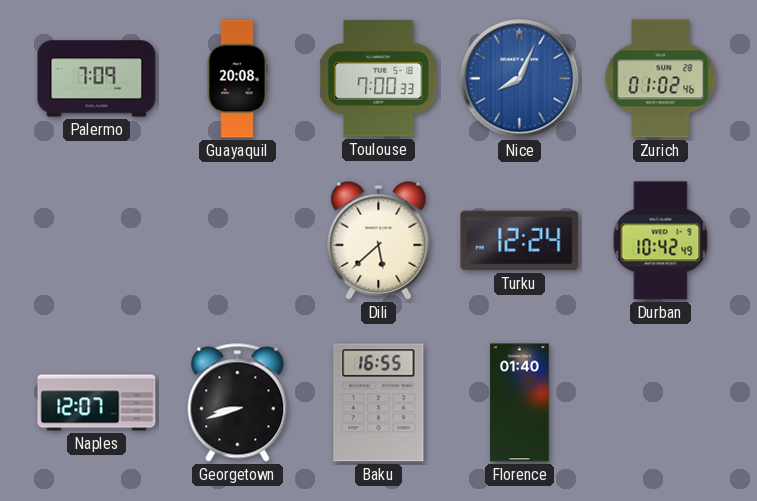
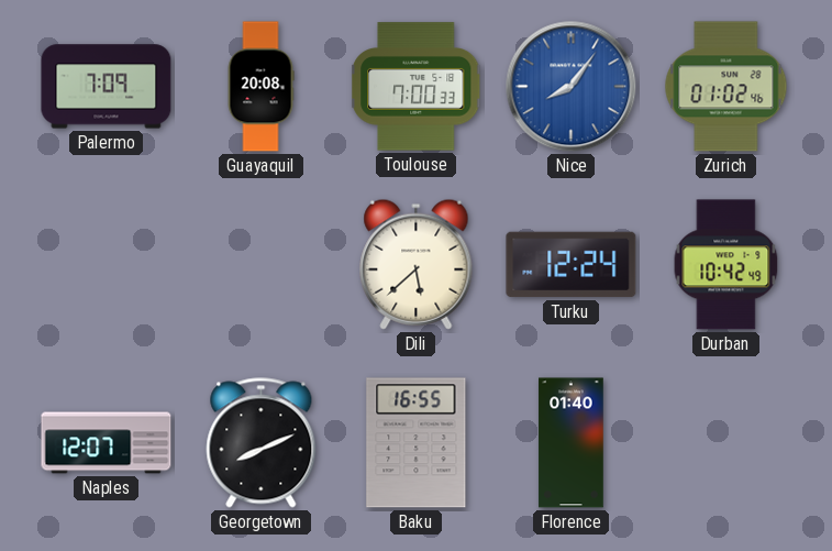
Nice: 8:04 -> 8:06 (572, 87)
Georgetown: 8:42 -> 8:11 (262, 443)
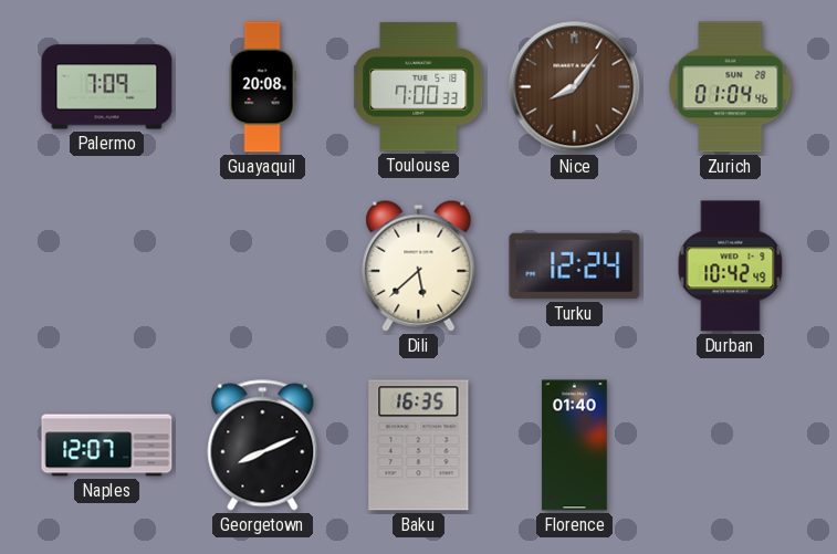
Nice dial: blue -> brown (575, 87)
Zurich: 01:02 -> 01:04 (731, 87)
Baku: 16:55 -> 16:35 (419, 446)
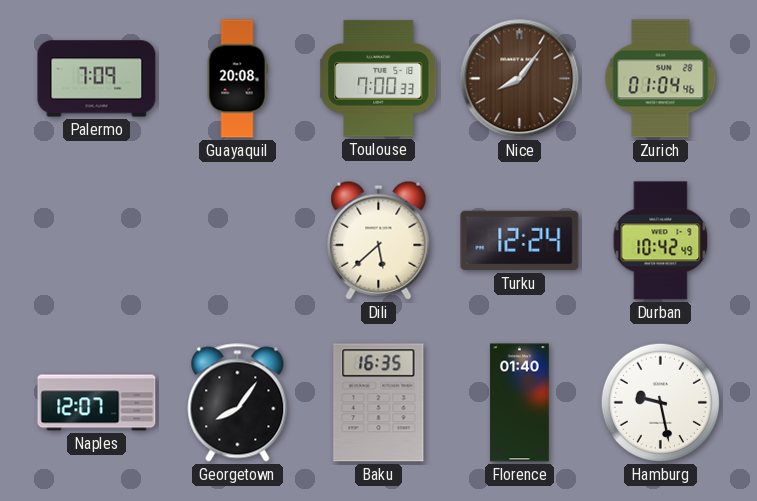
Georgetown: 8:11 -> 8:06 (238, 403)
Hamburg: none -> 9:28 (660, 402)
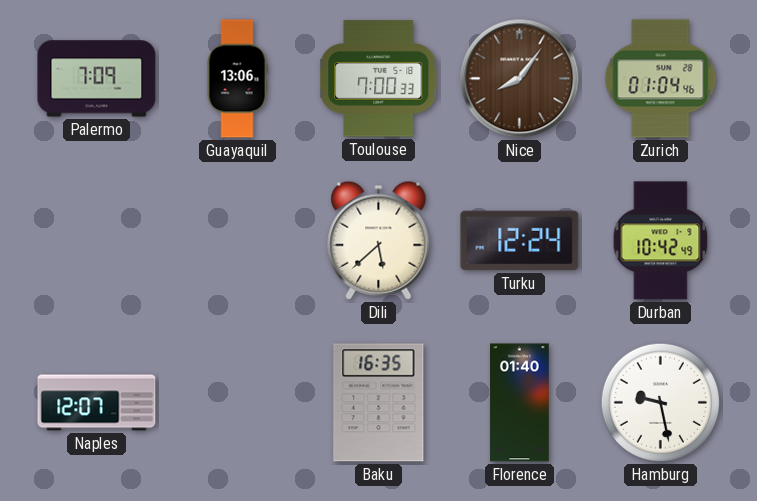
Guayaquil: 20:08 -> 13:06 (237, 79)
Georgetown: 8:06 -> none (238, 403)
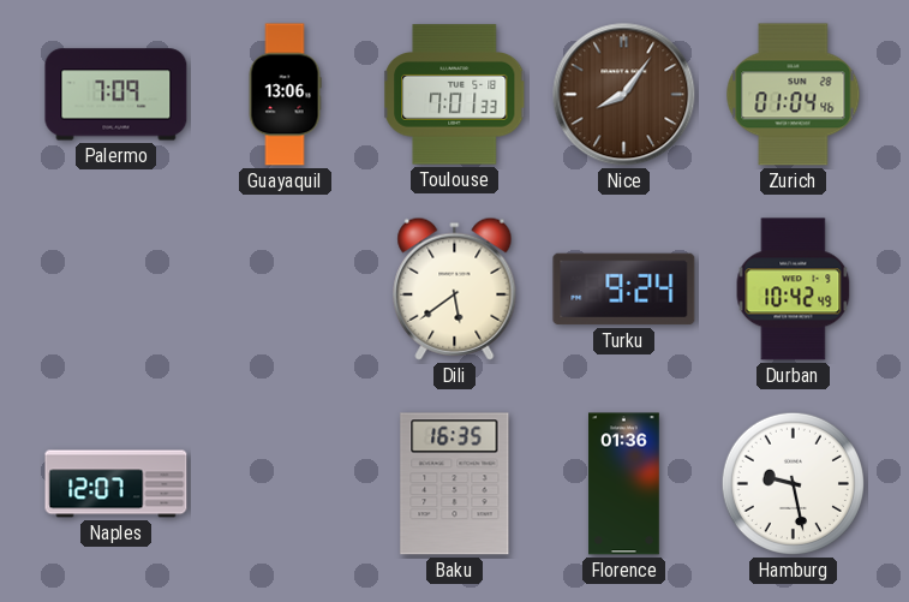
Toulouse: 7:00 -> 7:01 (455, 95)
Dili: 5:38 -> 5:39 (455, 288)
Turku: 12:24 -> 9:24 (624, 290)
Florence: 01:40 -> 01:36 (624, 484)
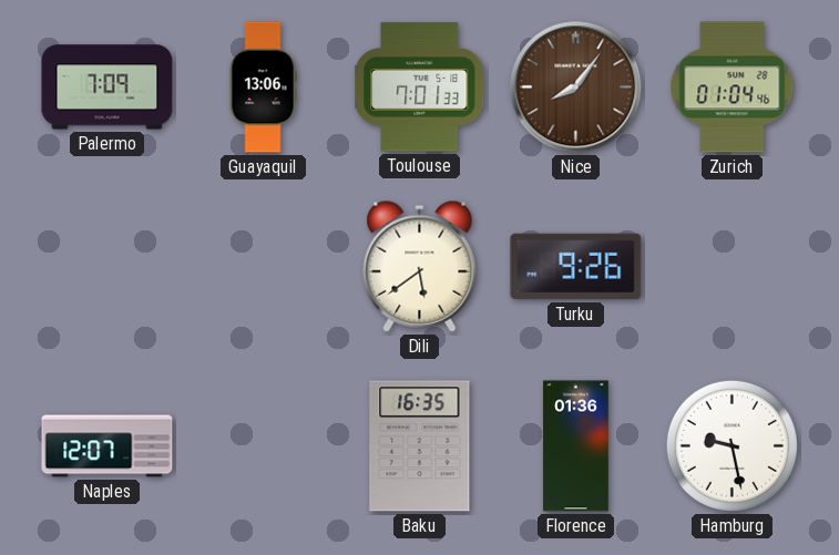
Turku: 9:24 -> 9:26 (576, 267)
Durban: 10:42 -> none (794, 290)
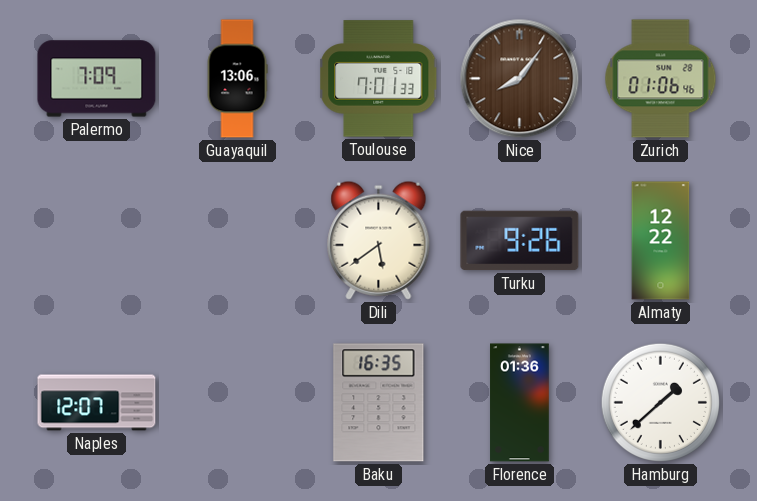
Zurich: 01:04 -> 01:06 (661, 79)
Almaty: none -> 12:22 (661, 241)
Hamburg: 9:28 -> 1:38 (660, 402)
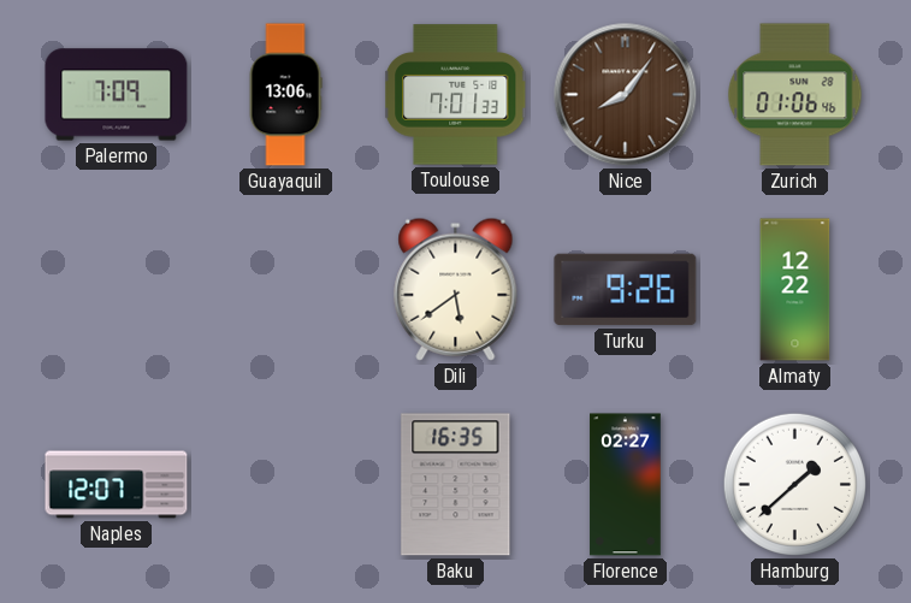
Florence: 01:36 -> 02:27 (626, 485)
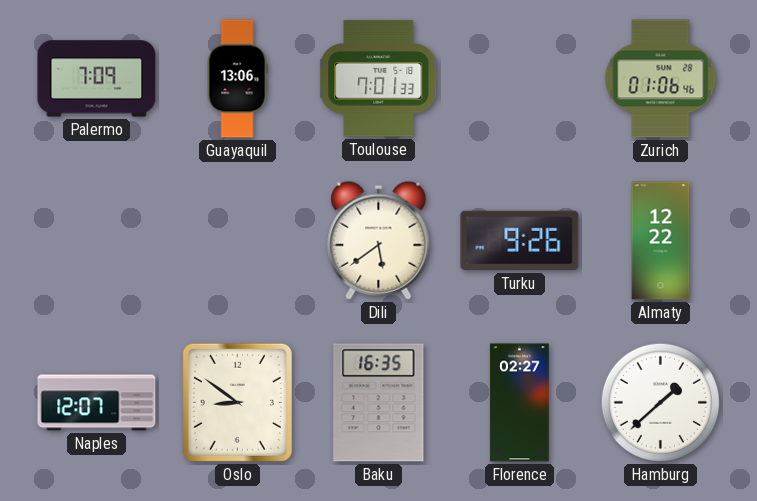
Nice: 8:06 -> none (626, 95)
Oslo: none -> 8:51 (237, 402)
